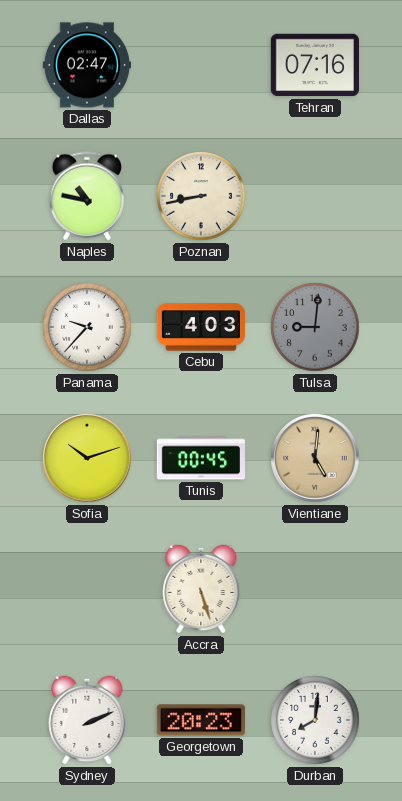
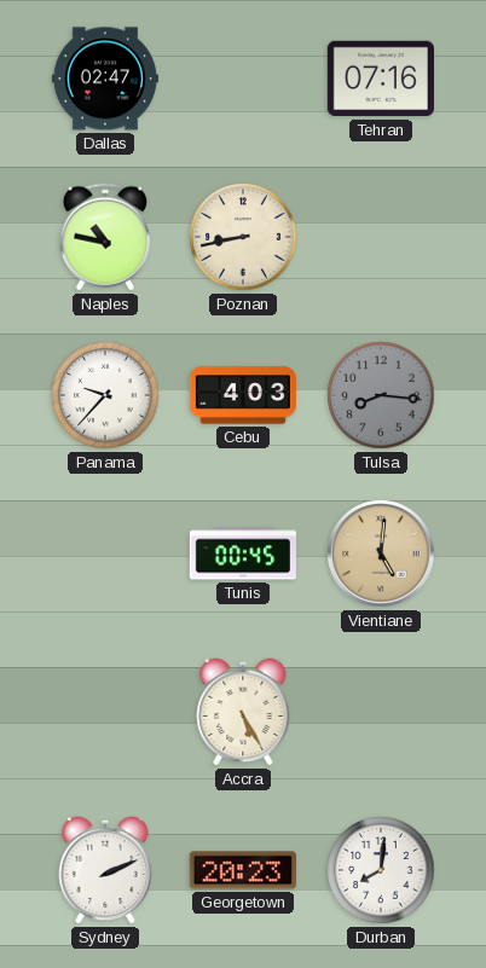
Tulsa: 9:01 -> 8:16 (381, 395)
Sofia: 10:12 -> none (87, 458)
Accra: 5:27 -> 5:25 (243, 712)
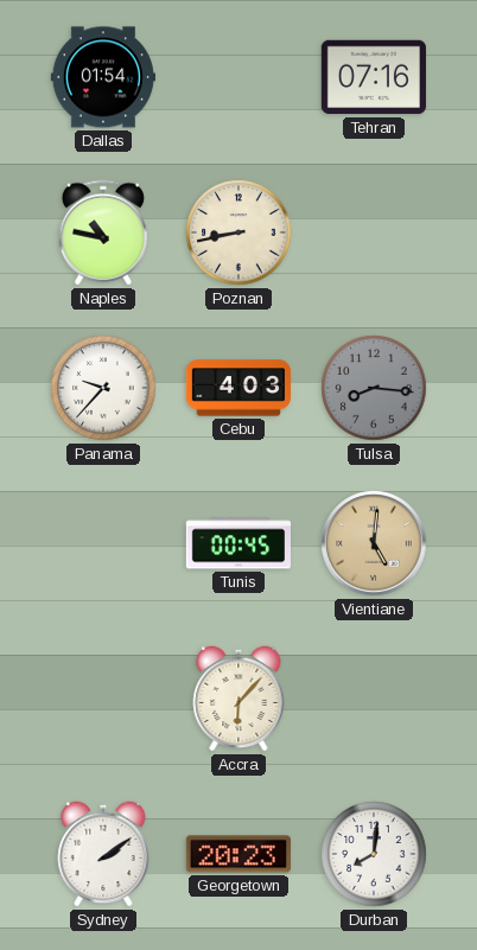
Dallas: 02:47 -> 01:54 (103, 77)
Accra: 5:25 -> 6:07 (238, 699)
Sydney: 2:11 -> 2:09 (103, 854)
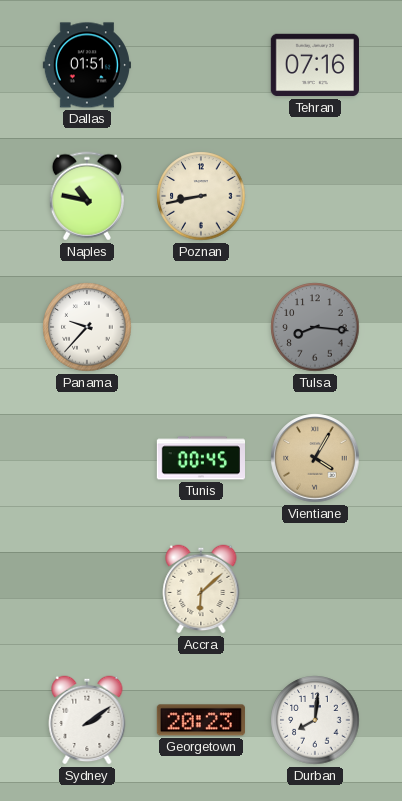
Dallas: 01:54 -> 01:51 (87, 65)
Cebu: 4:03 -> none (238, 388)
Vientiane: 5:01 -> 4:05 (315, 458)
Accra: 6:07 -> 6:08 (201, 589)
